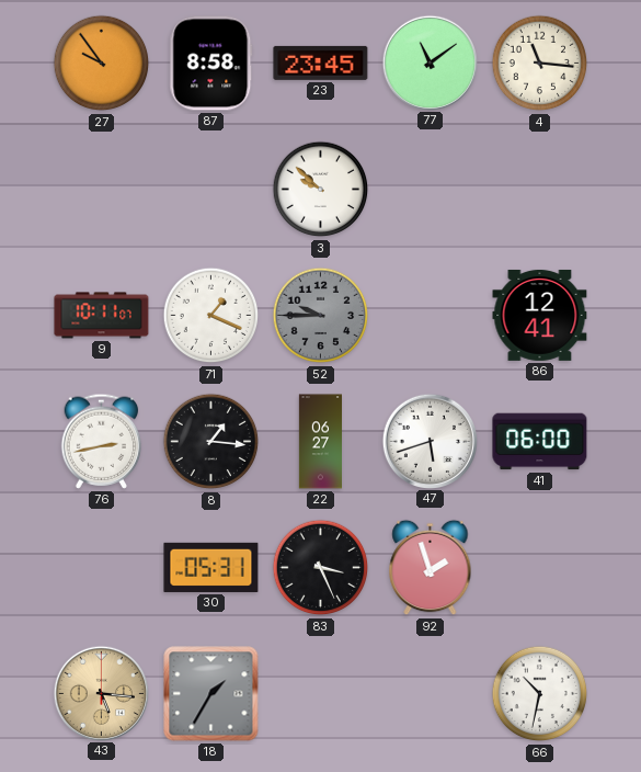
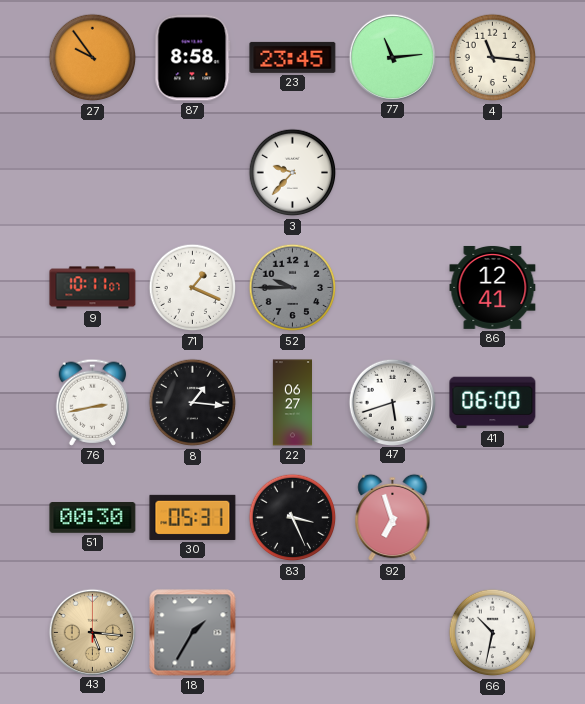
77: 11:09 -> 11:14 (392, 57)
3: 9:52 -> 9:37 (293, 173)
51: none -> 00:30 (93, 518)
92: 1:57 -> 6:57 (393, 518)
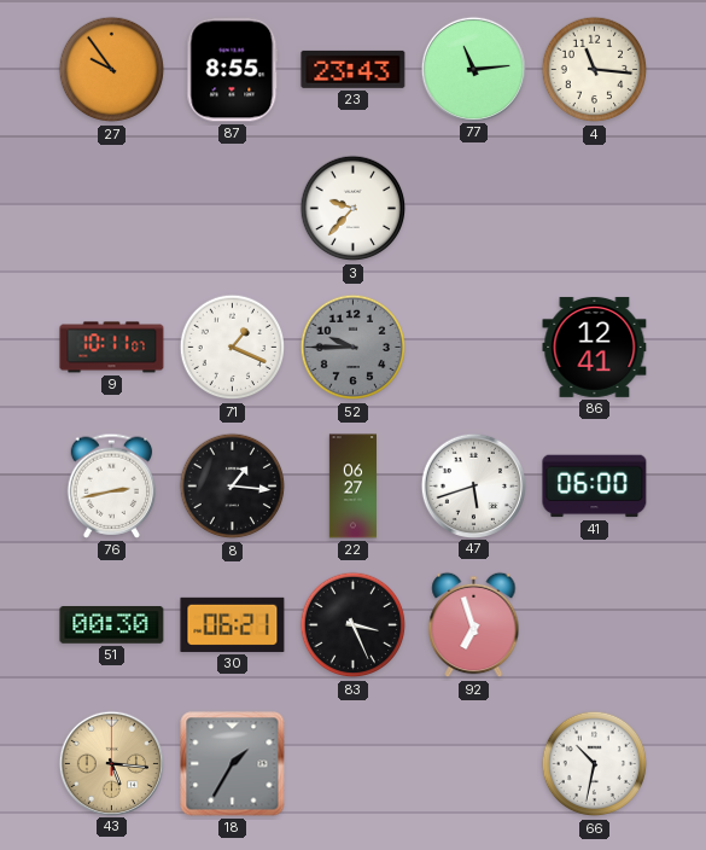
87: 8:58 -> 8:55 (233, 70)
23: 23:45 -> 23:43 (354, 69)
30: 05:31 -> 06:21 (233, 624)
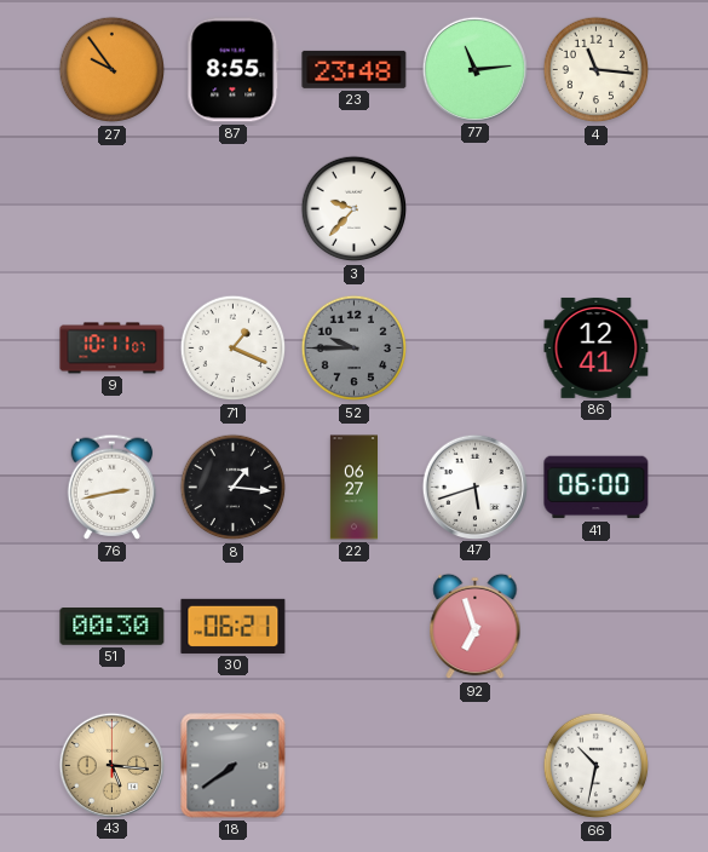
23: 23:43 -> 23:48 (355, 69)
83: 3:26 -> none (354, 625)
18: 1:35 -> 7:39 (234, 766)
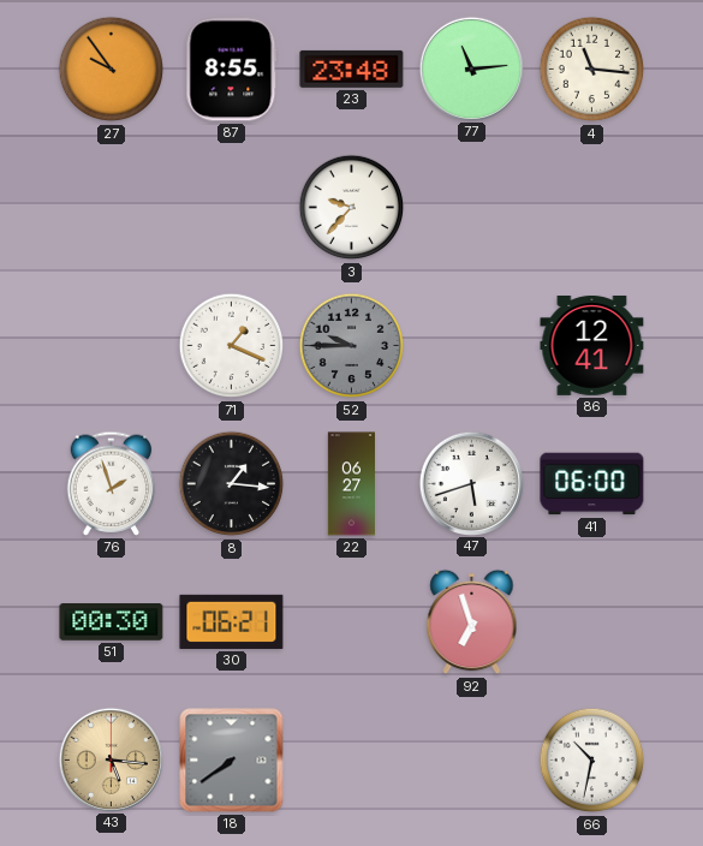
9: 10:11 -> none (113, 349)
76: 2:43 -> 1:57 (112, 483)
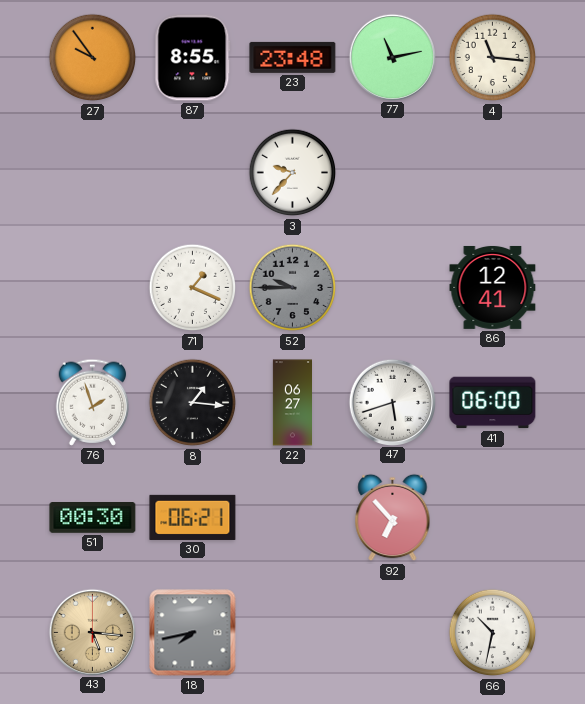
77: 11:14 -> 11:13 (392, 57)
92: 6:57 -> 6:53 (393, 518)
18: 7:39 -> 7:43 (193, 633)
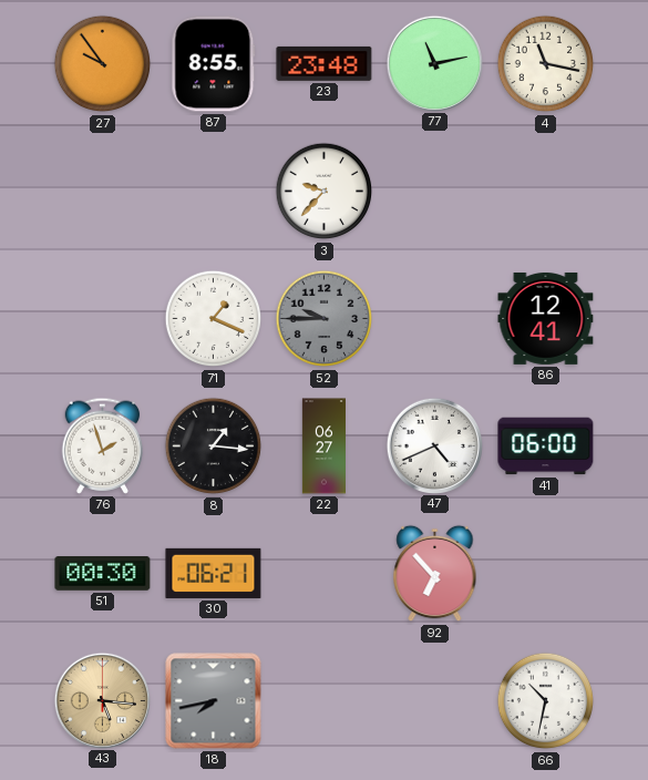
4: 11:16 -> 11:17 (546, 64)
47: 5:42 -> 4:41 (434, 445)
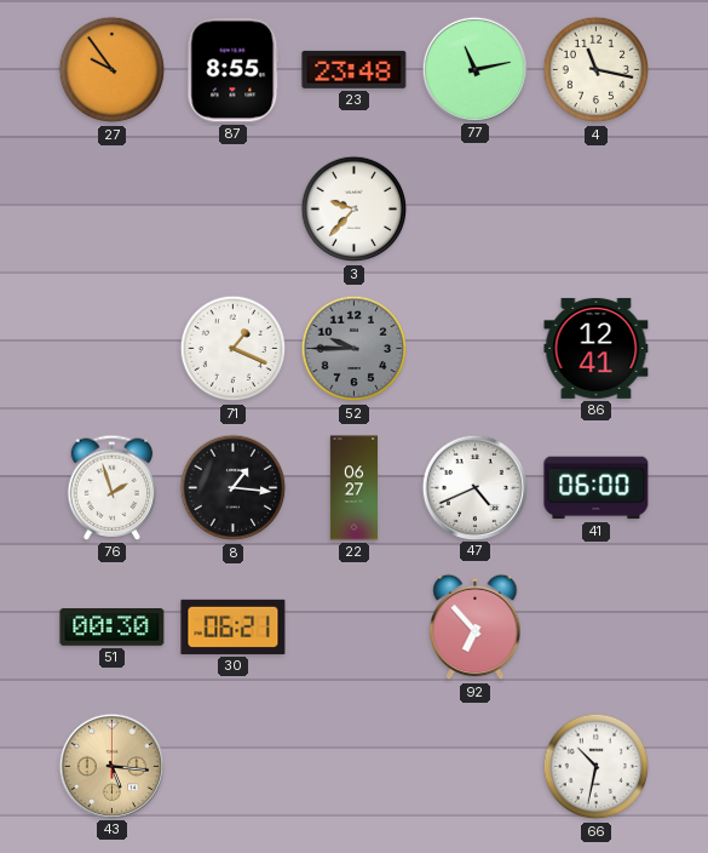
18: 7:43 -> none (214, 701)
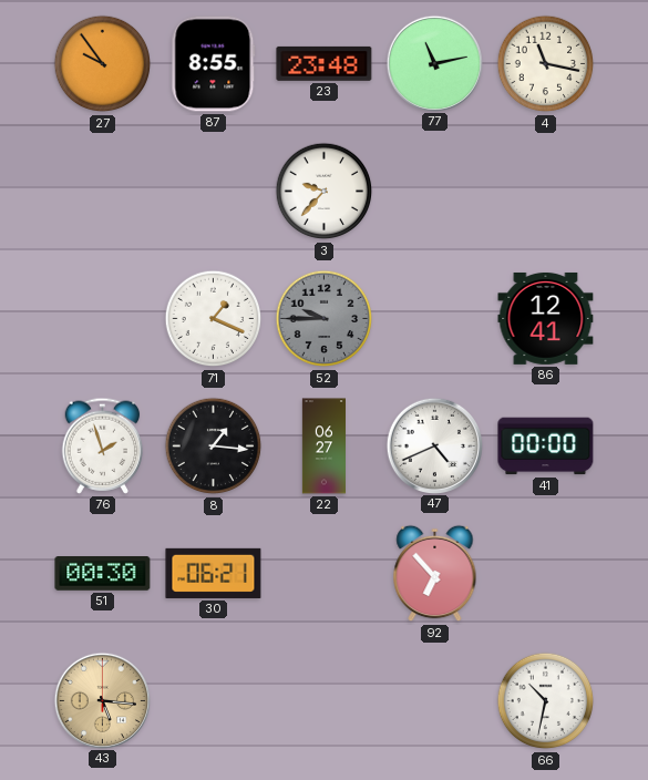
41: 06:00 -> 00:00 (546, 447)
